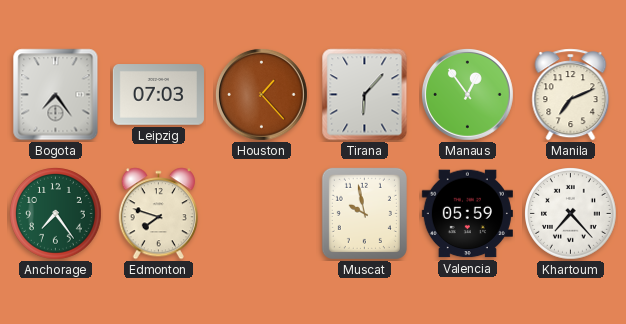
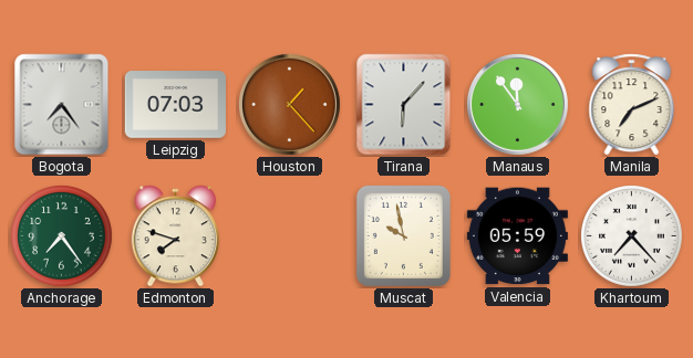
Manaus: 12:54 -> 11:54 (517, 104)
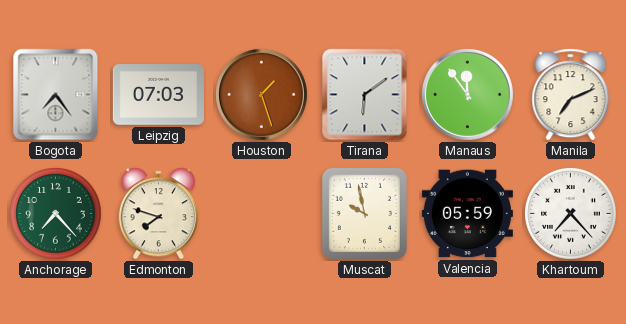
Houston: 1:23 -> 1:27 (261, 94)
Tirana: 6:07 -> 6:09 (365, 95)
Anchorage: 7:24 -> 7:23 (56, 214)
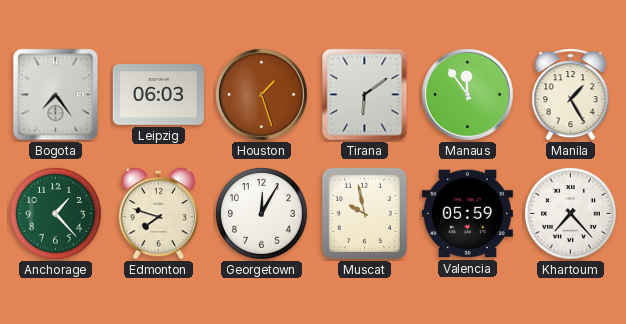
Leipzig: 07:03 -> 06:03 (158, 95)
Manila: 7:11 -> 1:25 (571, 95)
Anchorage: 7:23 -> 1:23 (56, 214)
Georgetown: none -> 12:05 (262, 214)
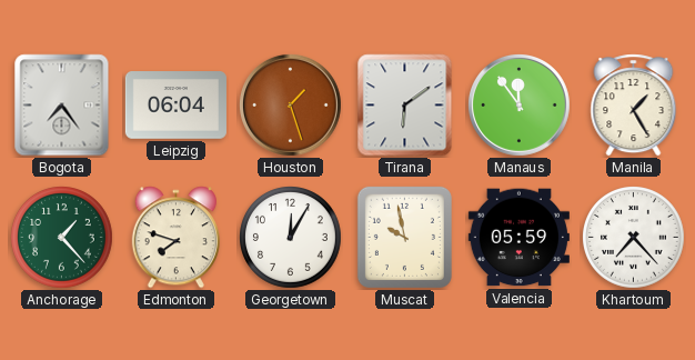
Leipzig: 06:03 -> 06:04 (175, 106)
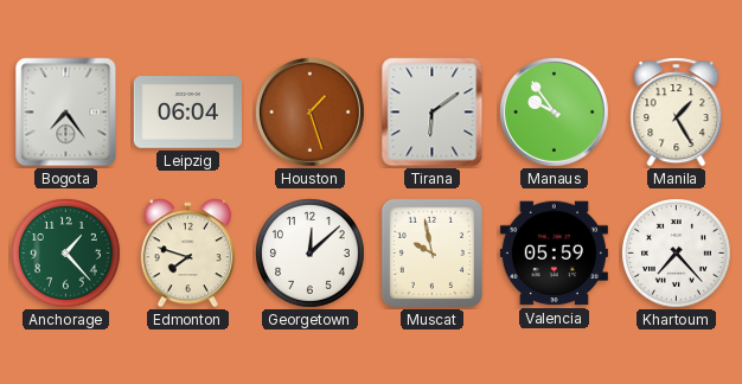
Manaus: 11:54 -> 9:54 (554, 111)
Georgetown: 12:05 -> 12:08 (311, 254)
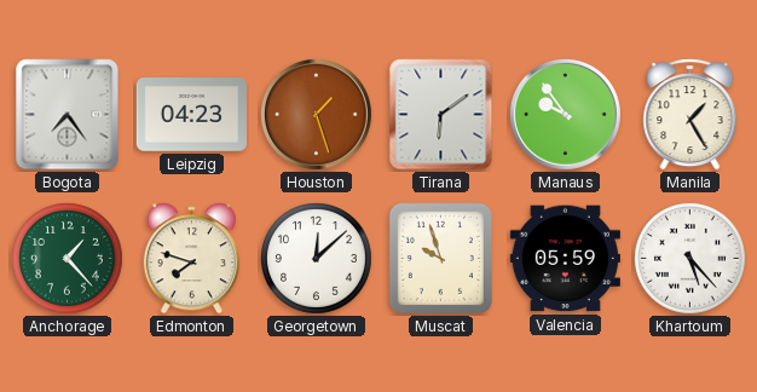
Leipzig: 06:04 -> 04:23 (191, 115)
Muscat: 9:58 -> 9:57 (440, 258)
Khartoum: 7:23 -> 5:23 (690, 259)
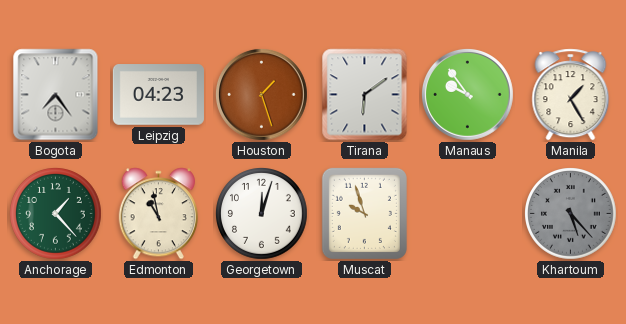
Edmonton: 7:48 -> 10:58 (158, 214)
Georgetown: 12:08 -> 12:03 (262, 214)
Valencia: 05:59 -> none (565, 259)
Khartoum dial: white -> grey (571, 214)
